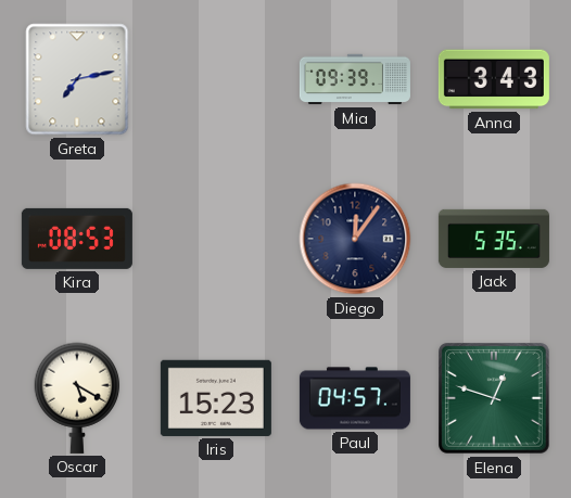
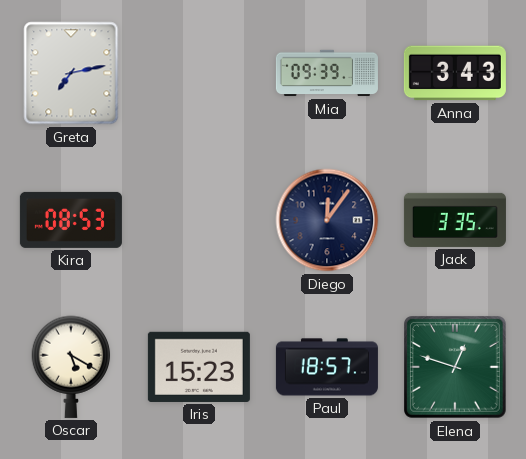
Jack: 5:35 -> 3:35 (455, 220)
Paul: 04:57 -> 18:57 (327, 367)
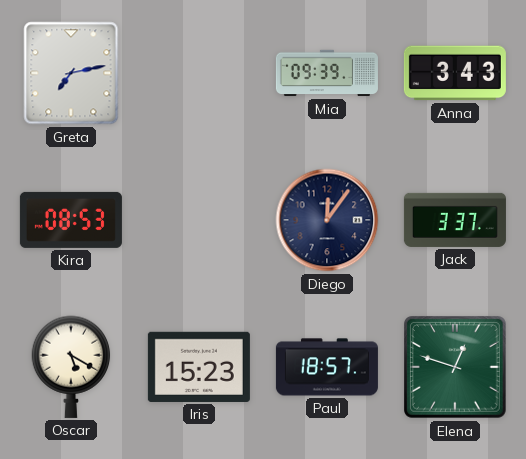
Jack: 3:35 -> 3:37 (455, 220)
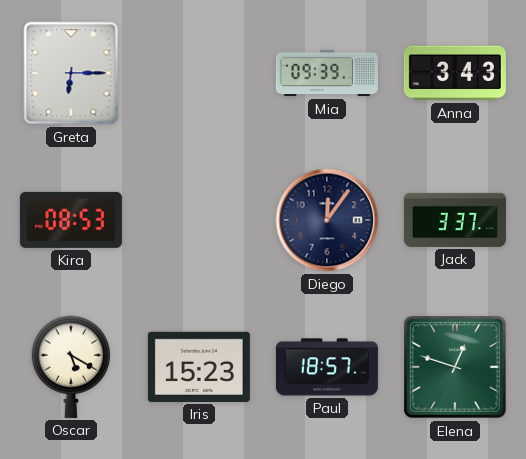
Greta: 7:13 -> 6:15 (71, 73)
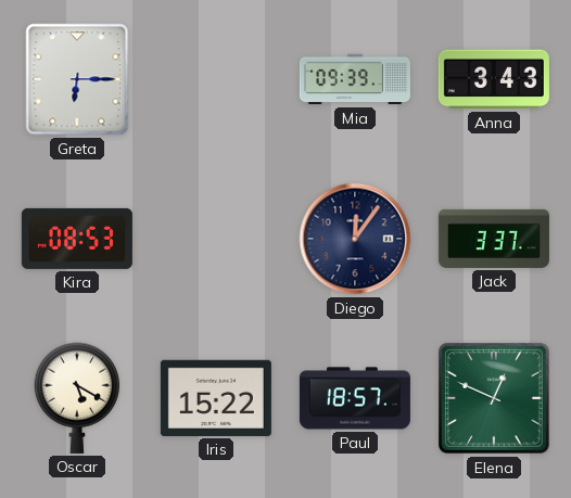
Iris: 15:23 -> 15:22 (216, 398)
Elena: 12:48 -> 12:49 (495, 399)
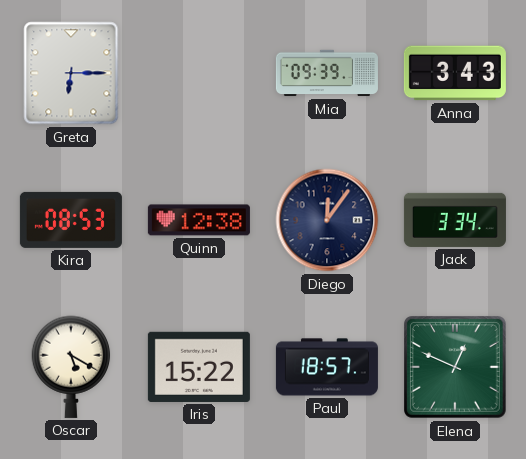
Quinn: none -> 12:38 (199, 220)
Jack: 3:37 -> 3:34 (455, 220)
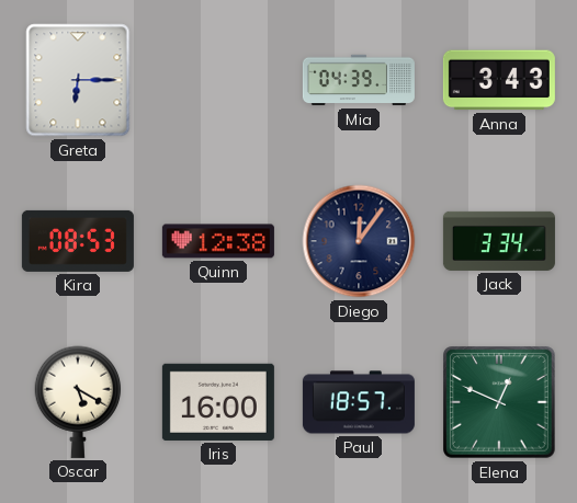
Mia: 09:39 -> 04:39 (359, 80)
Iris: 15:22 -> 16:00 (218, 402)
